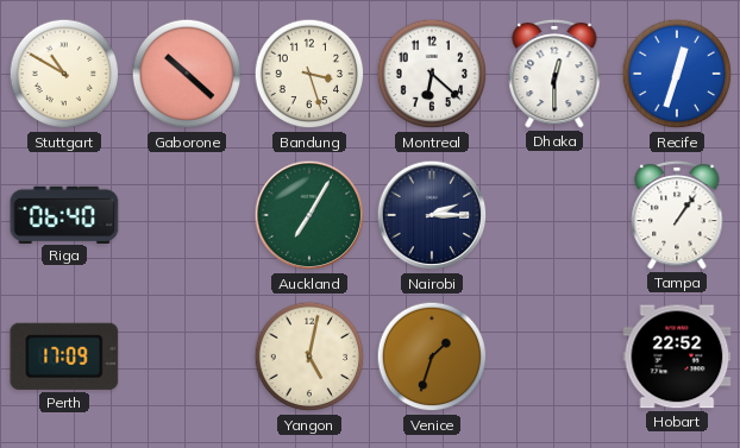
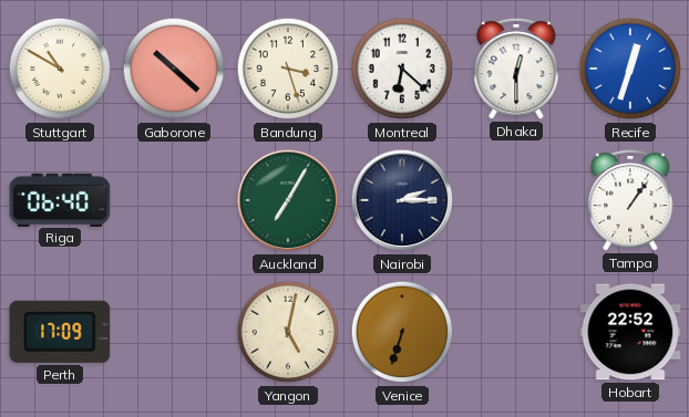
Venice: 1:33 -> 6:33 (402, 332)
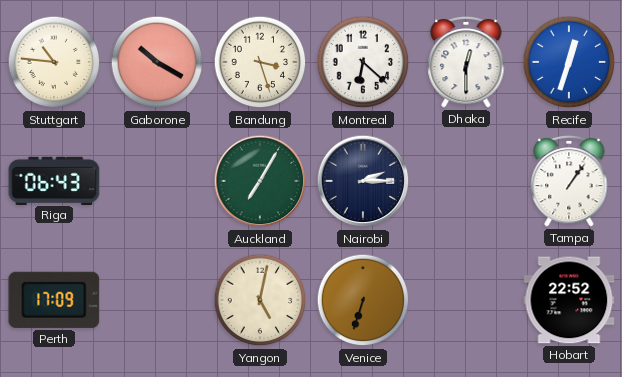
Stuttgart: 10:50 -> 10:46 (54, 62)
Gaborone: 10:22 -> 10:20 (157, 62)
Riga: 06:40 -> 06:43 (54, 180)
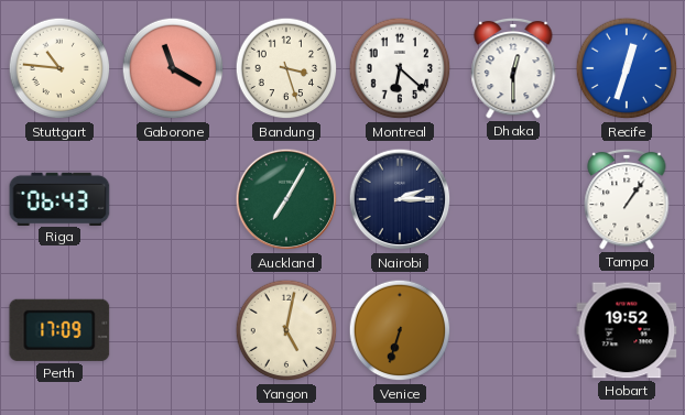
Gaborone: 10:20 -> 11:20 (173, 68)
Hobart: 22:52 -> 19:52 (627, 330)
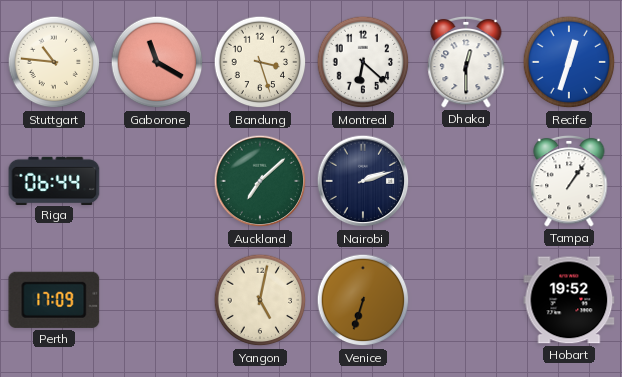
Riga: 06:43 -> 06:44 (54, 180)
Auckland: 7:05 -> 7:08 (260, 181)
Nairobi: 2:15 -> 2:12 (363, 181)
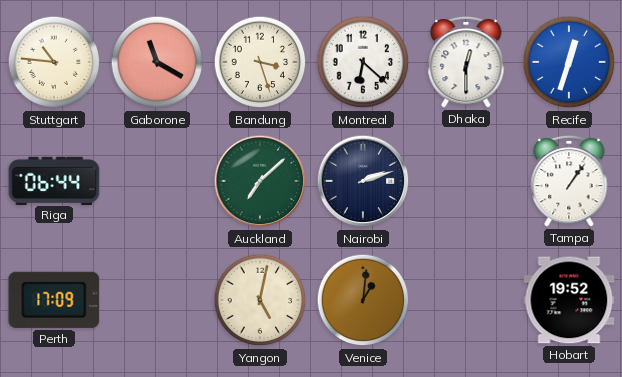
Venice: 6:33 -> 1:01 (363, 300)
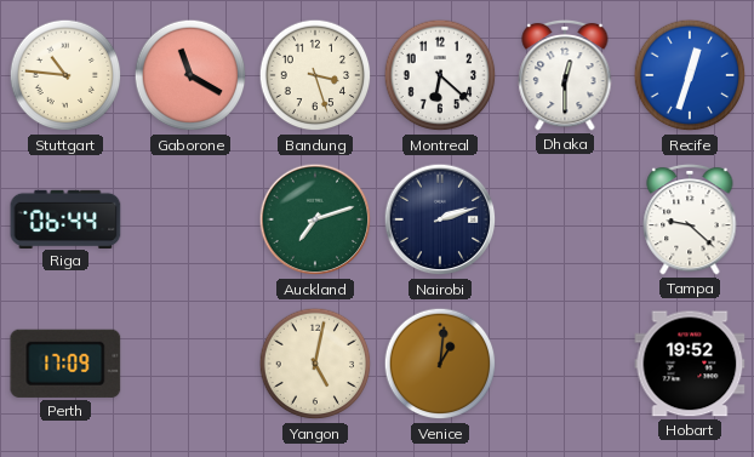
Auckland: 7:08 -> 7:12 (315, 219)
Tampa: 1:06 -> 9:22 (690, 219)
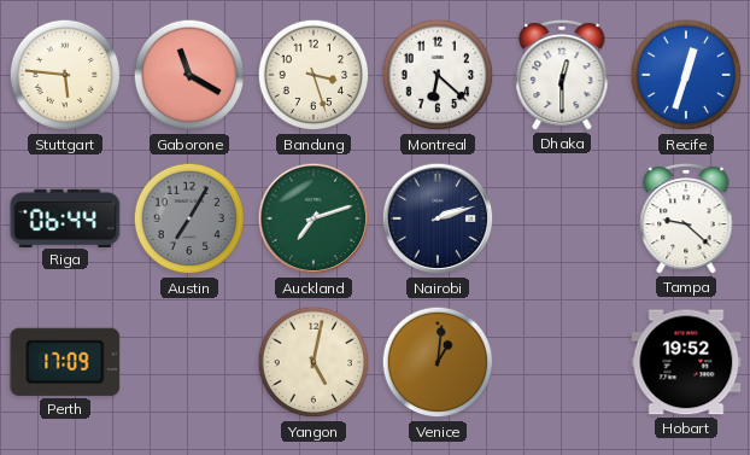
Stuttgart: 10:46 -> 5:46 (65, 75)
Austin: none -> 7:05 (189, 218)
